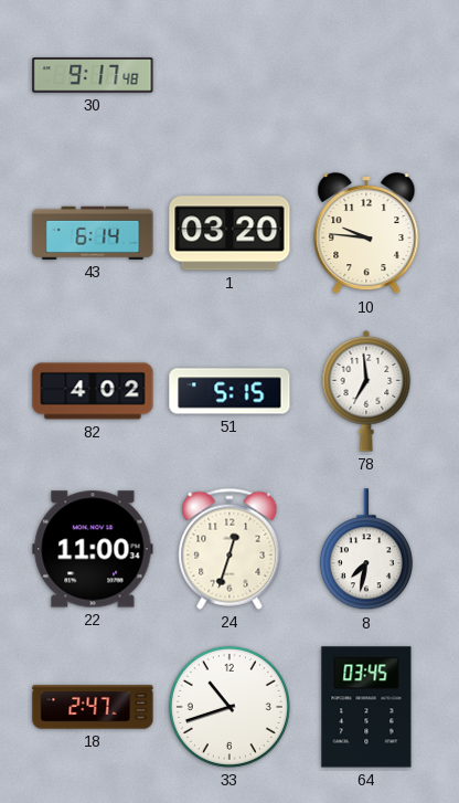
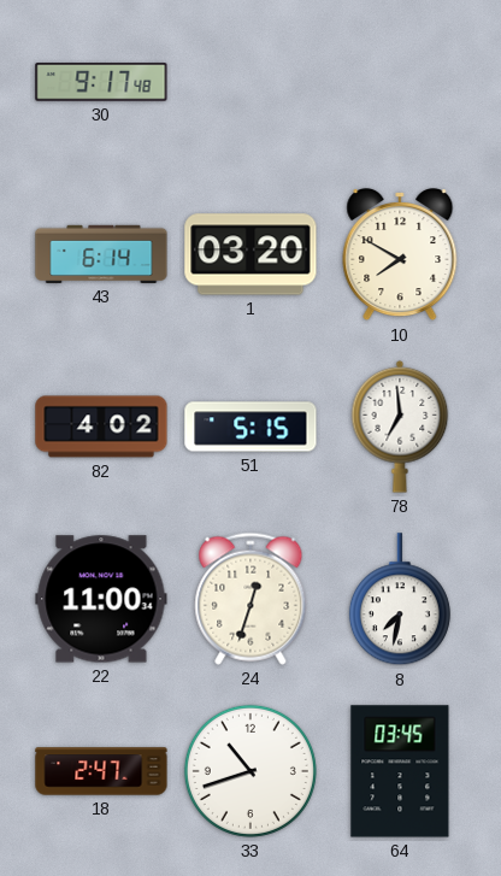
10: 9:46 -> 7:50 (400, 255)
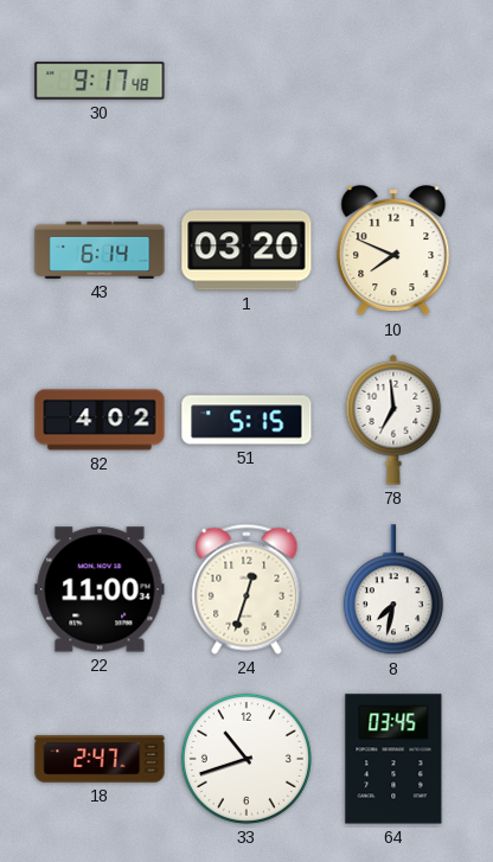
10: 7:50 -> 7:49 (393, 251)
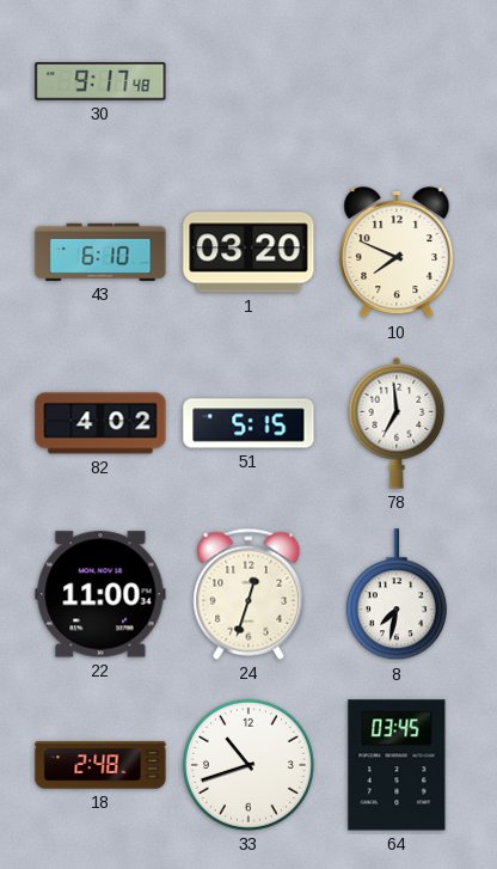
43: 6:14 -> 6:10 (100, 252)
18: 2:47 -> 2:48 (100, 765)
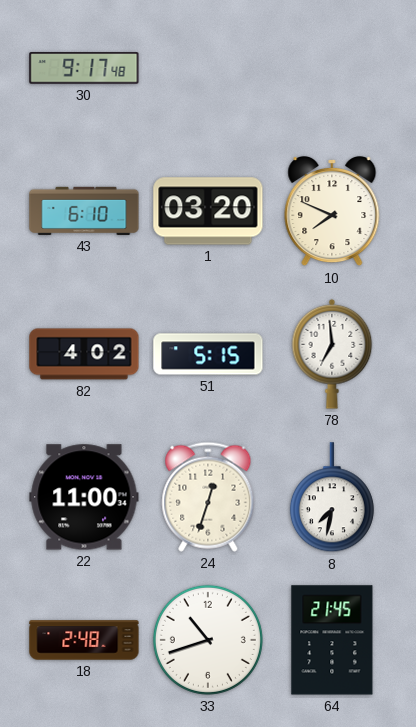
64: 03:45 -> 21:45 (332, 640)
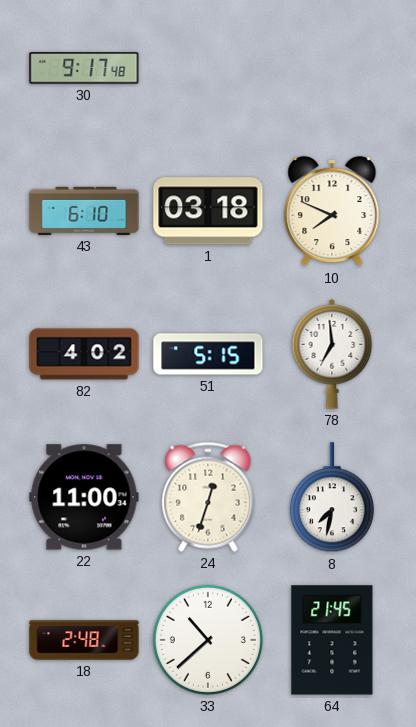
1: 03:20 -> 03:18 (208, 211)
33: 10:42 -> 10:38 (208, 640)
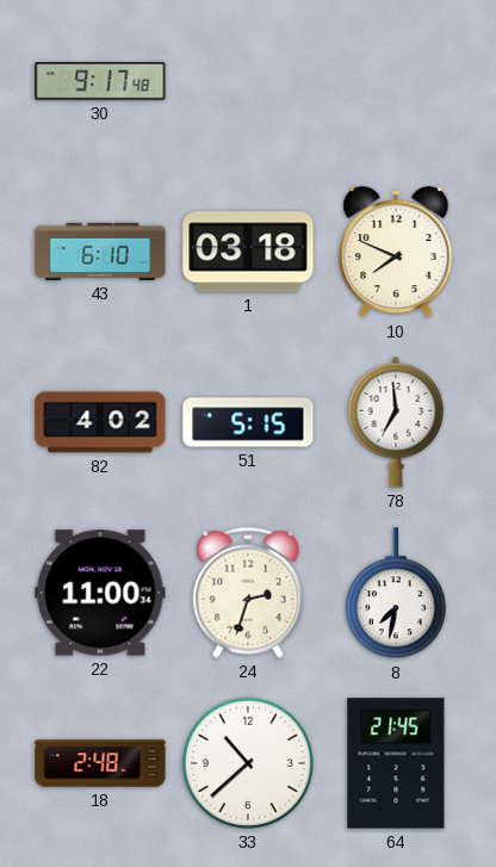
24: 12:33 -> 2:33 (248, 593)
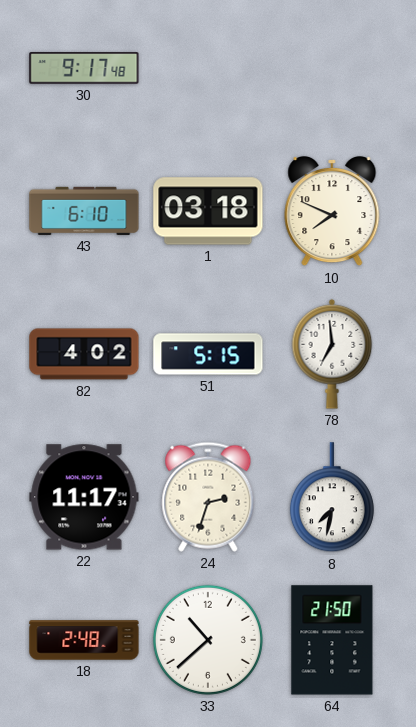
22: 11:00 -> 11:17 (84, 497)
64: 21:45 -> 21:50 (332, 640)
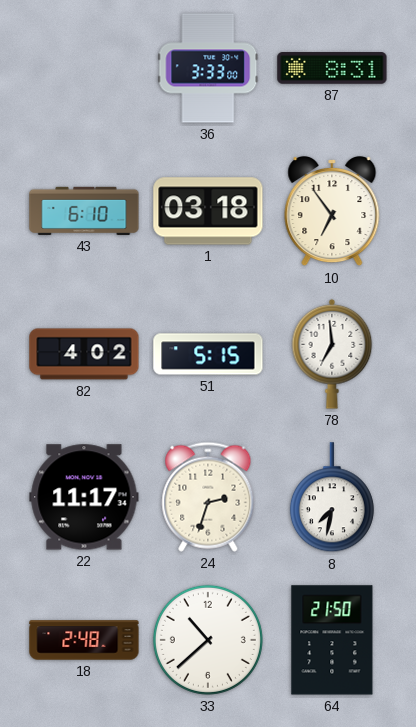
30: 9:17 -> none (84, 68)
36: none -> 3:33 (208, 68)
87: none -> 8:31 (332, 68)
10: 7:49 -> 6:54 (332, 212)
